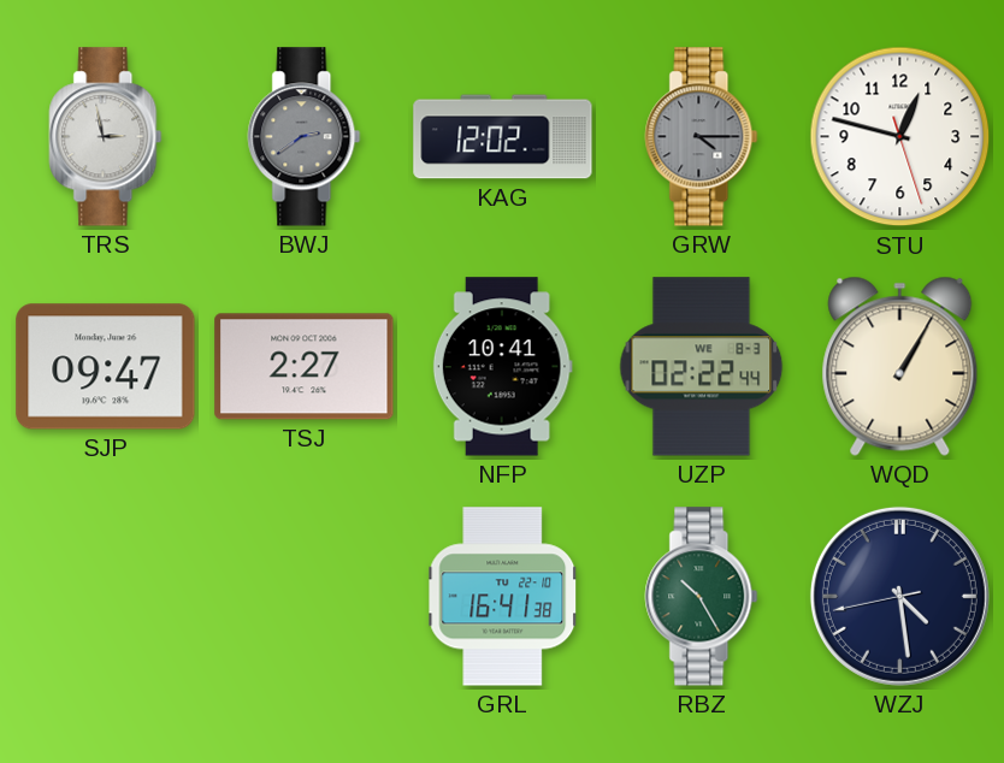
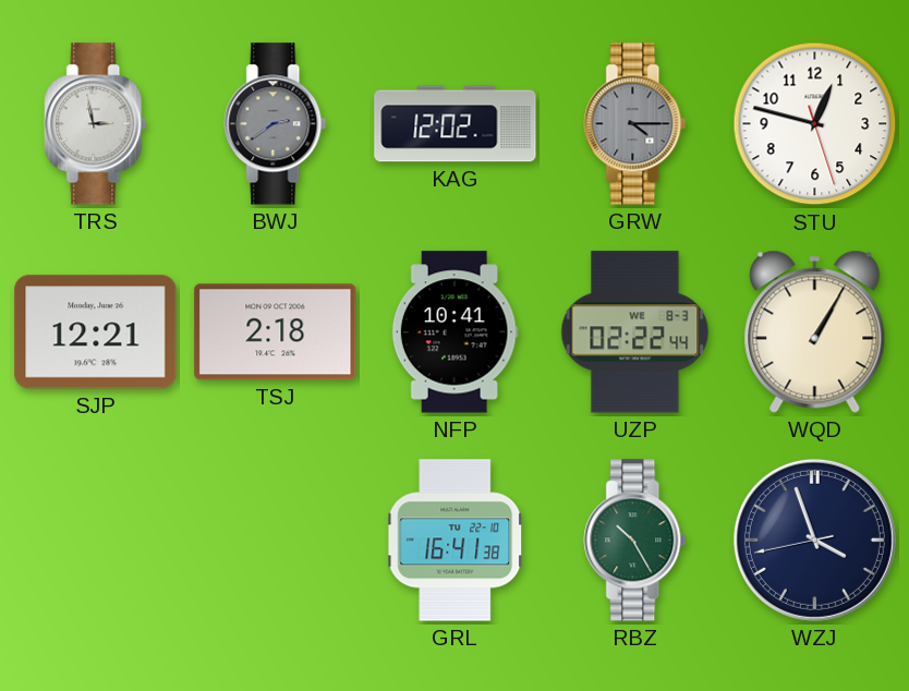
SJP: 09:47 -> 12:21 (96, 332)
TSJ: 2:27 -> 2:18 (276, 332)
WZJ: 4:28 -> 3:56 (814, 540)
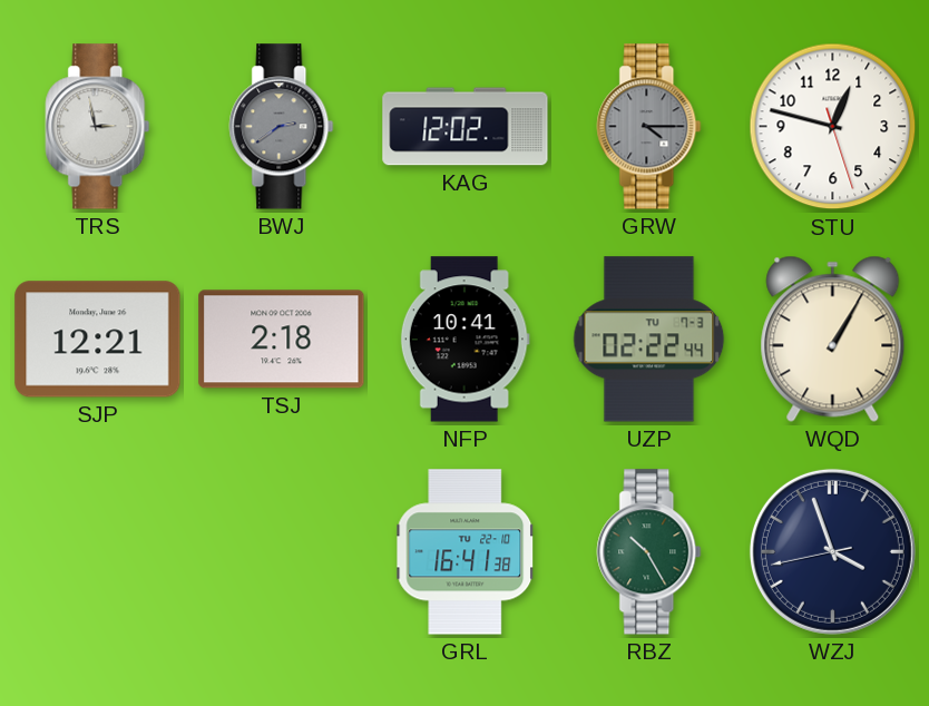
UZP date: WE 8-3 -> TU 7-3 (649, 340)
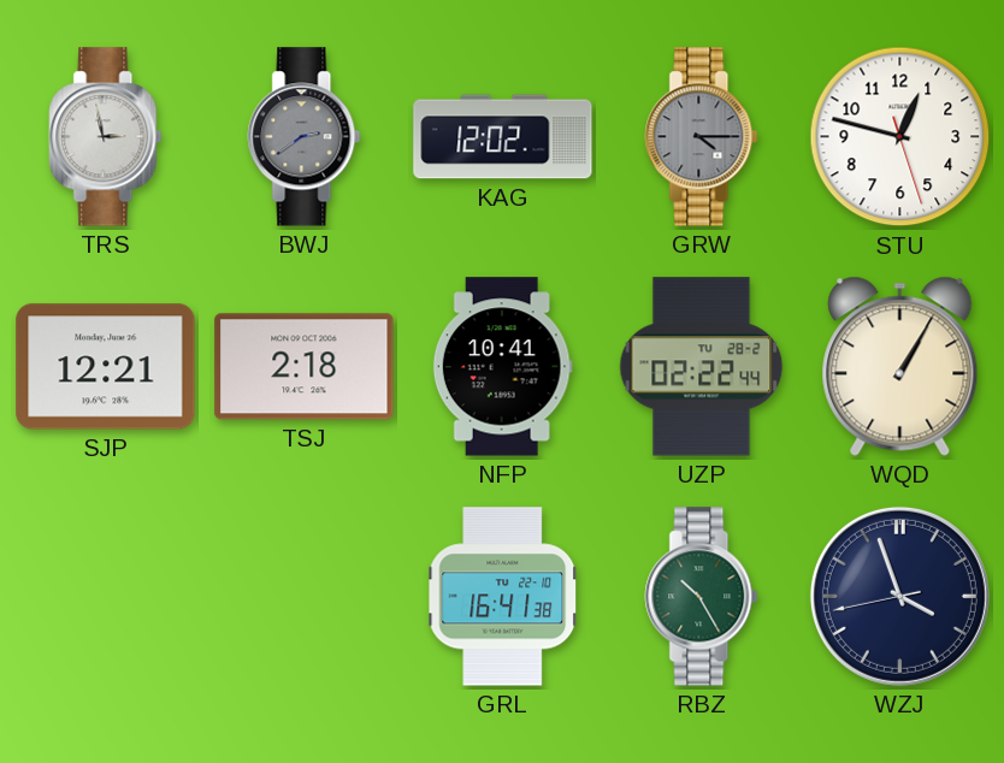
UZP date: TU 7-3 -> TU 28-2 (702, 367)
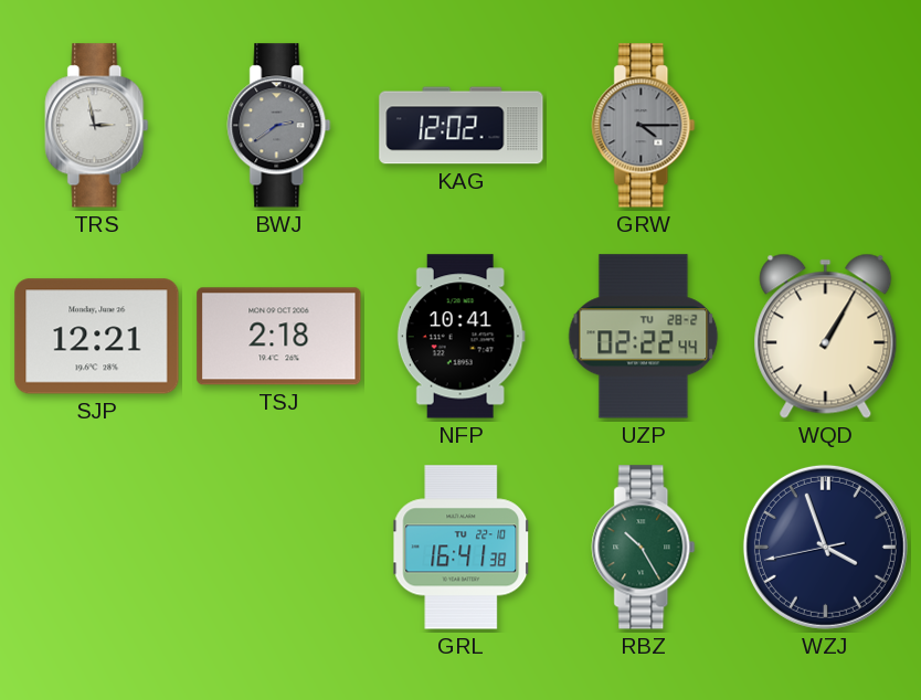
STU: 12:47 -> none (900, 137)
